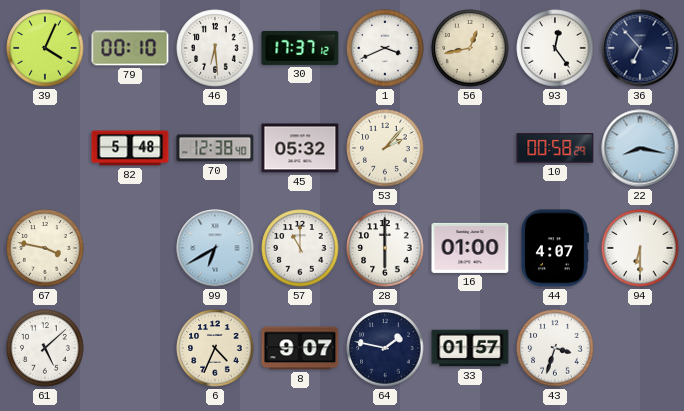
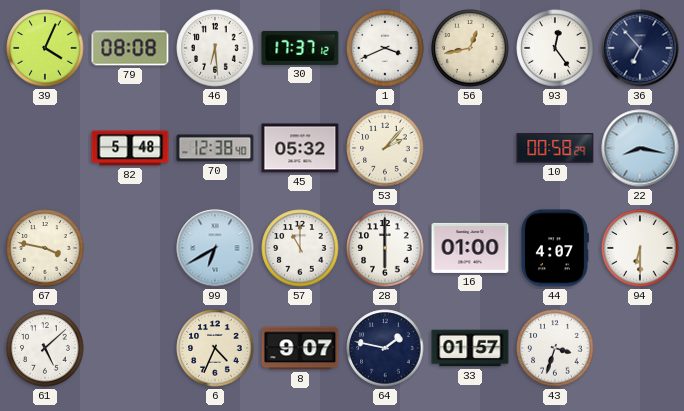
79: 00:10 -> 08:08 (130, 48)
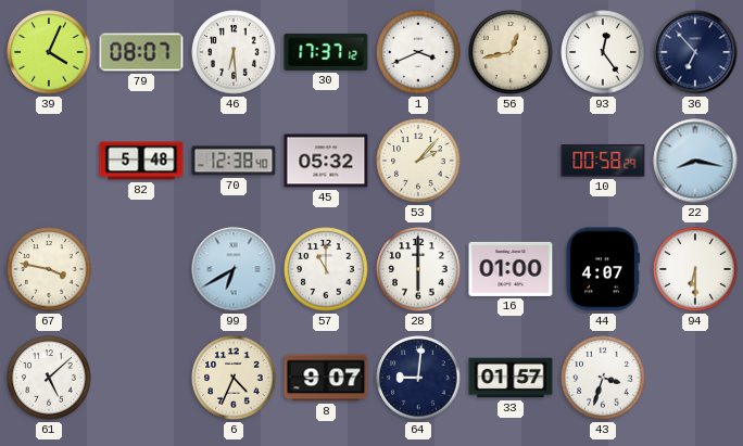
79: 08:08 -> 08:07 (141, 52)
64: 1:47 -> 9:01 (418, 378)
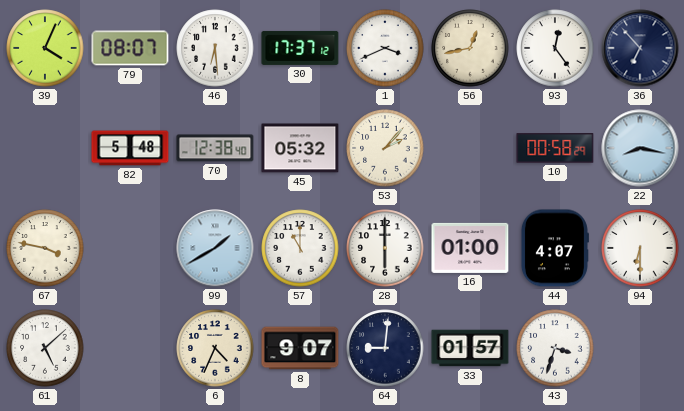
99: 6:40 -> 1:40 (215, 248)
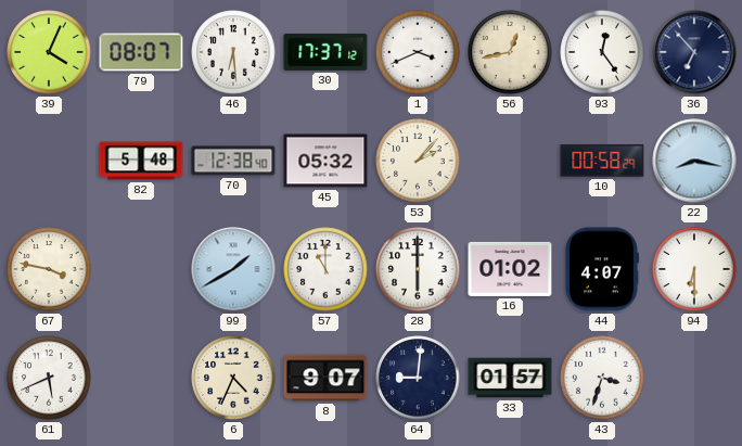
16: 01:00 -> 01:02 (510, 269)
61: 5:08 -> 5:41 (49, 378)
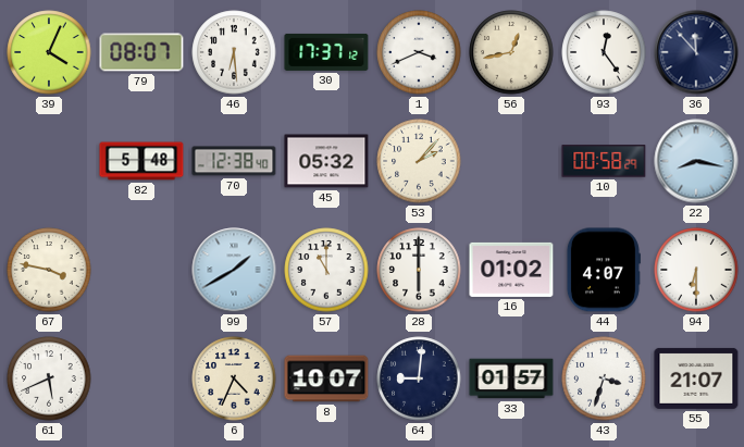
36: 6:53 -> 11:53 (696, 52)
8: 9:07 -> 10:07 (326, 378)
55: none -> 21:07 (696, 378)
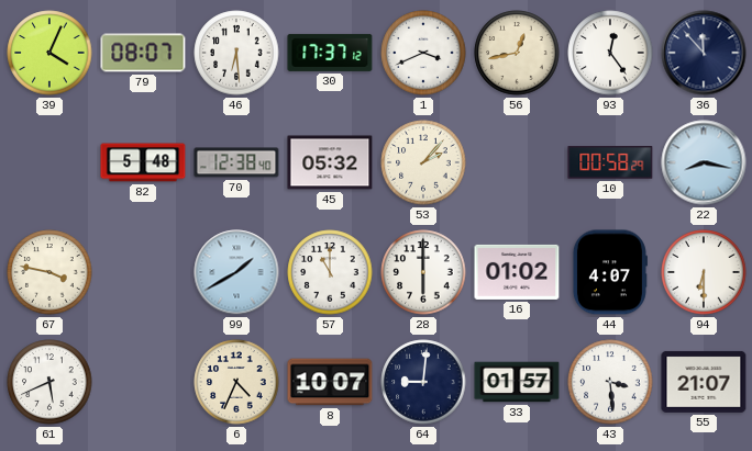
43: 3:33 -> 3:29 (610, 382)
